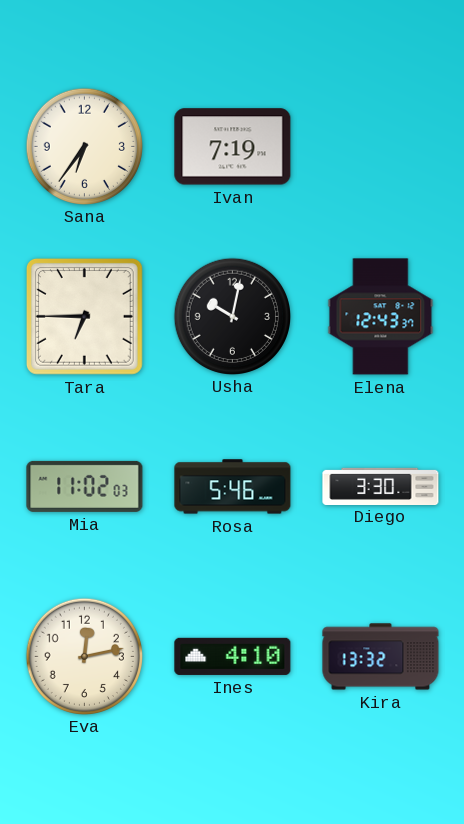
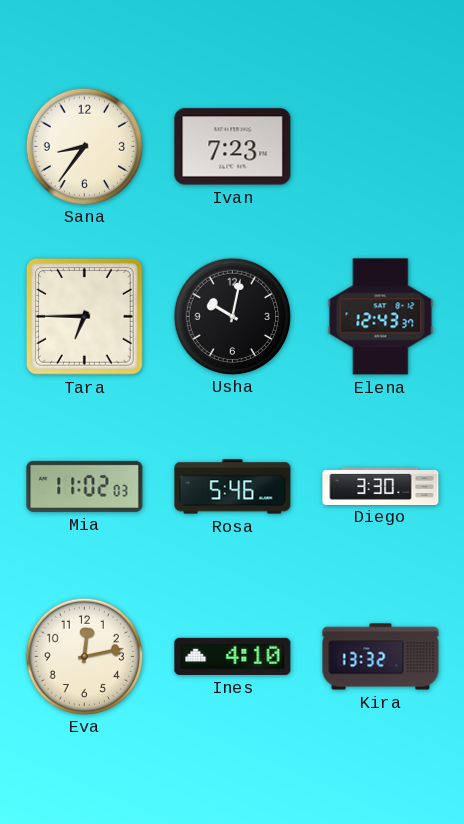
Sana: 6:36 -> 8:36 (84, 146)
Ivan: 7:19 -> 7:23 (233, 147)
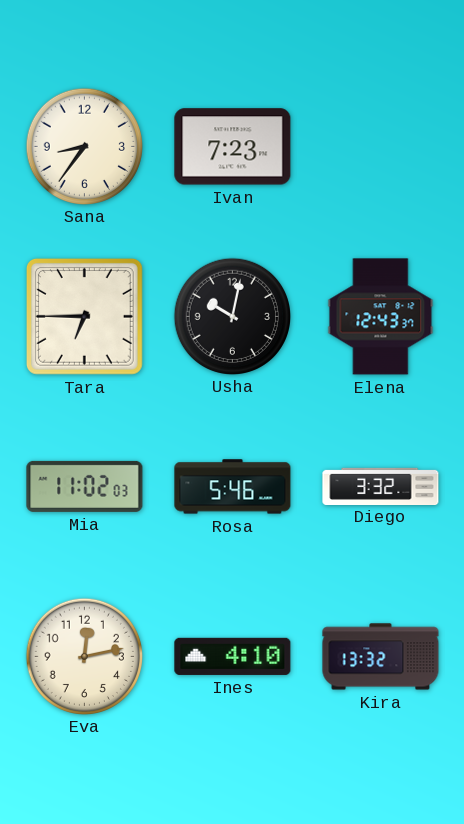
Diego: 3:30 -> 3:32 (381, 486)
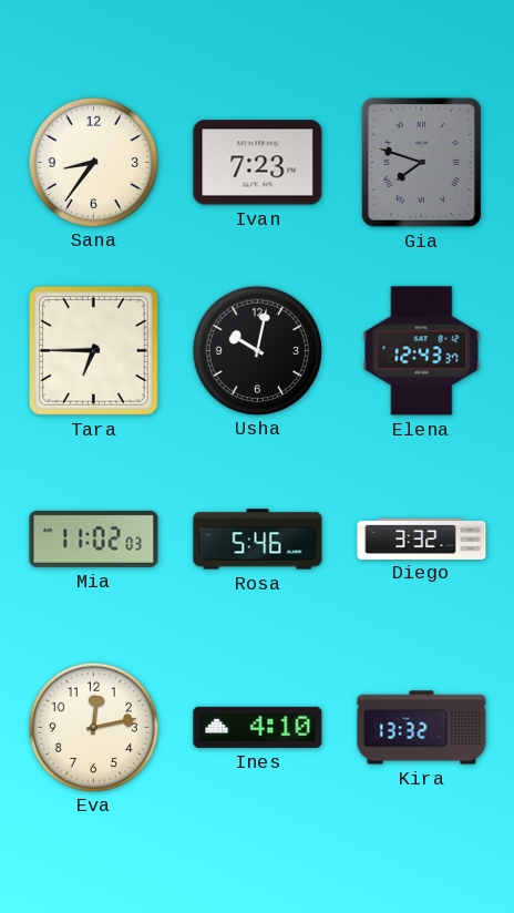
Gia: none -> 7:48 (421, 162)
